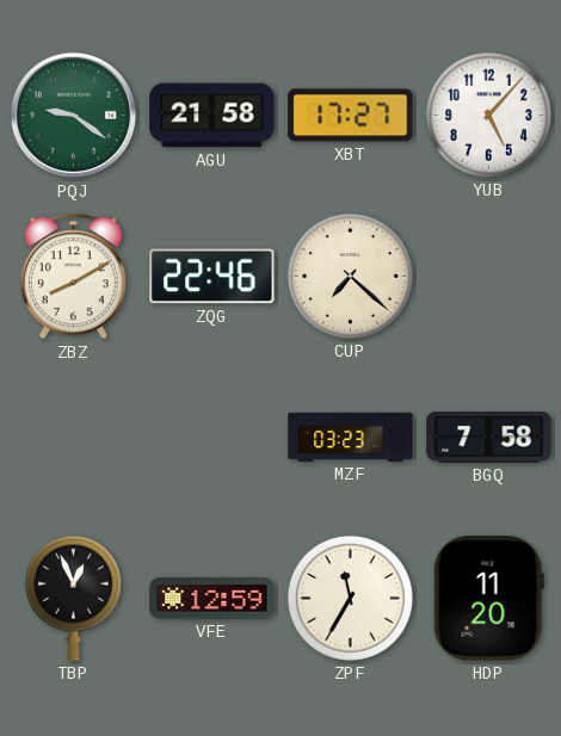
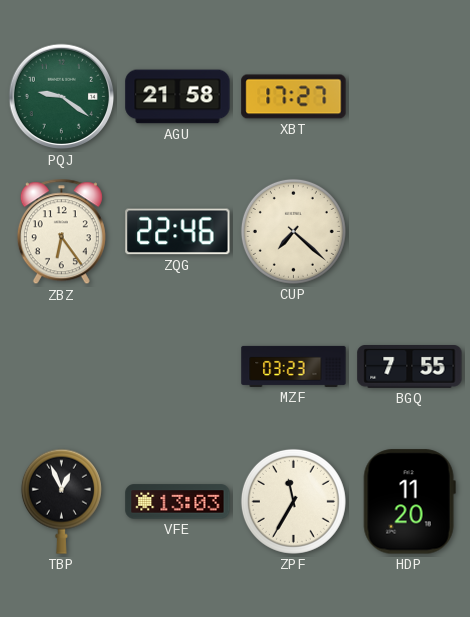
YUB: 5:07 -> none (488, 115)
ZBZ: 8:10 -> 6:24 (61, 232)
BGQ: 7:58 -> 7:55 (410, 367)
VFE: 12:59 -> 13:03 (178, 502)
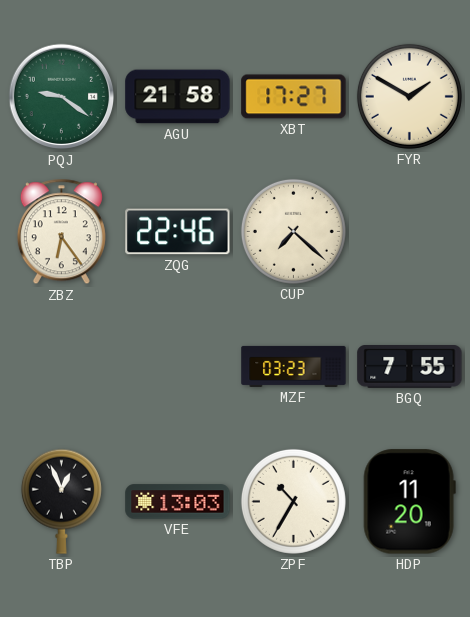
FYR: none -> 1:50 (409, 96)
ZPF: 11:35 -> 10:35 (293, 501)
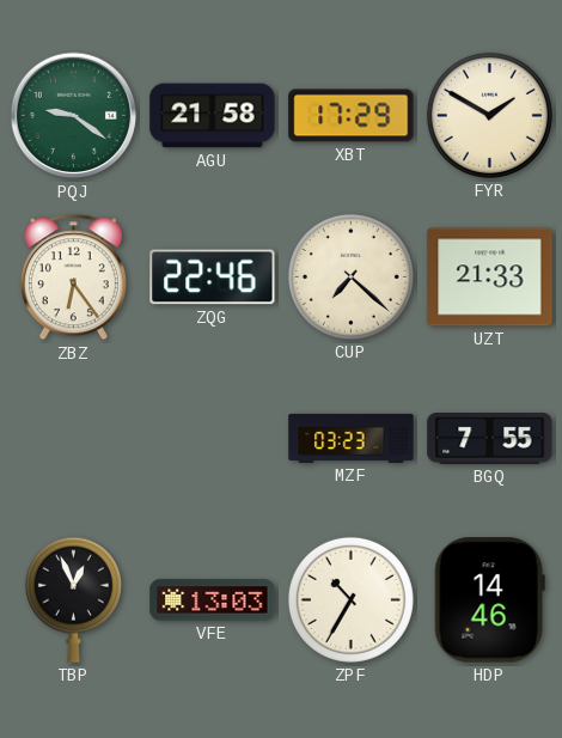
XBT: 17:27 -> 17:29 (352, 116)
UZT: none -> 21:33 (490, 277)
HDP: 11:20 -> 14:46 (489, 600)
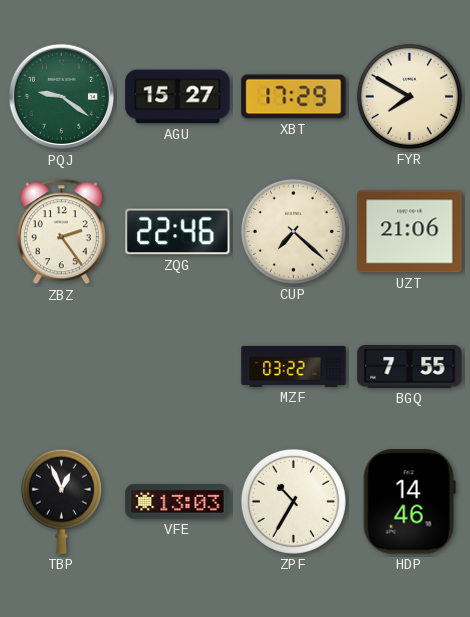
AGU: 21:58 -> 15:27 (178, 97)
FYR: 1:50 -> 7:50 (409, 96)
ZBZ: 6:24 -> 2:24 (61, 232)
UZT: 21:33 -> 21:06 (410, 232)
MZF: 03:23 -> 03:22 (294, 366)
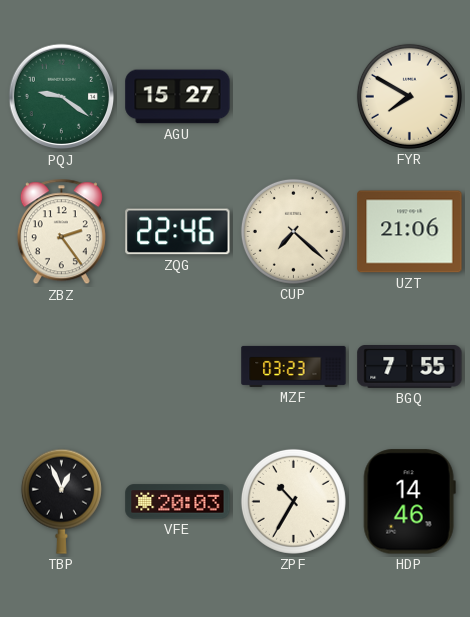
XBT: 17:29 -> none (294, 97)
MZF: 03:22 -> 03:23 (294, 366)
VFE: 13:03 -> 20:03 (178, 502)
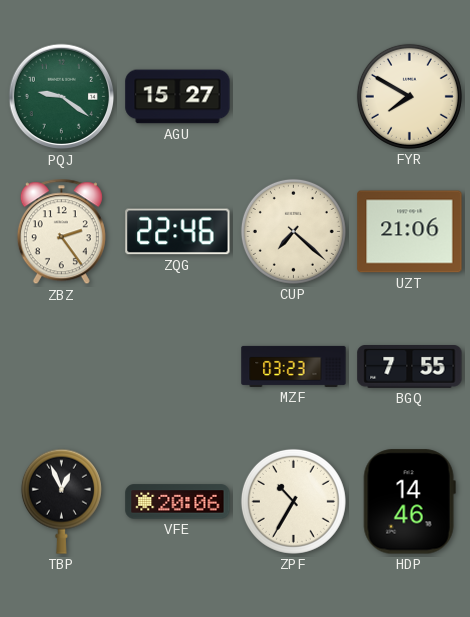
VFE: 20:03 -> 20:06 (178, 502)
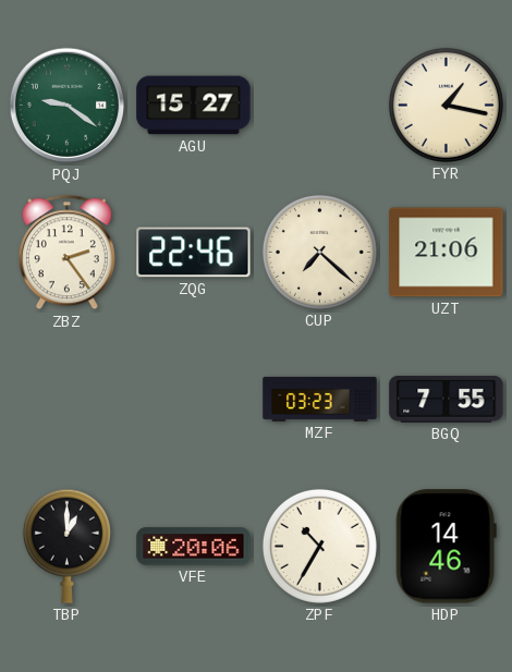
FYR: 7:50 -> 1:17 (446, 105)
TBP: 12:56 -> 1:00 (66, 546)
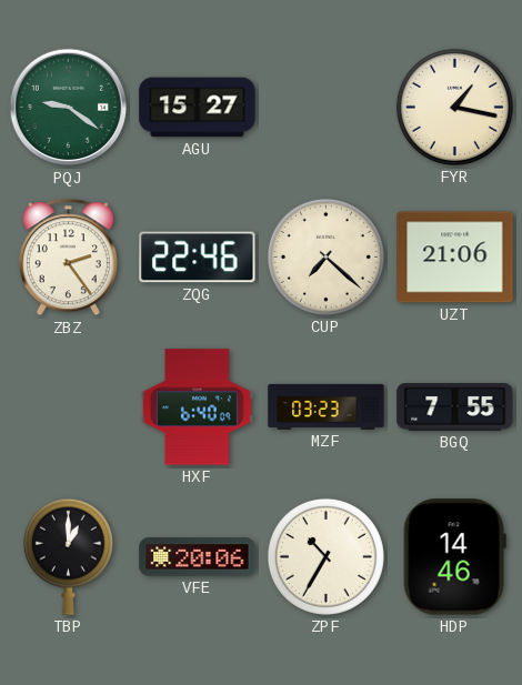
HXF: none -> 6:40 (198, 407)
